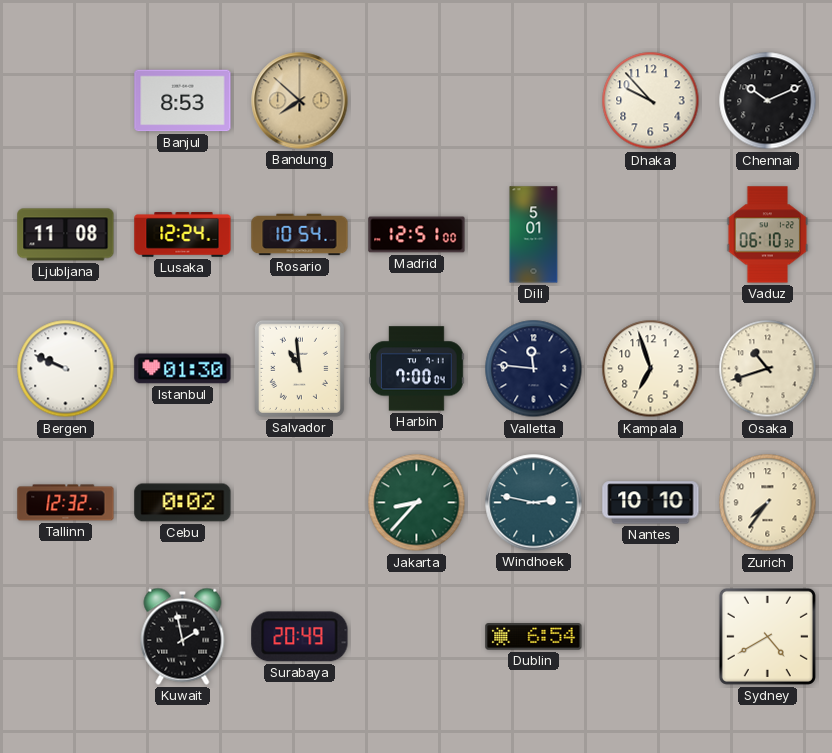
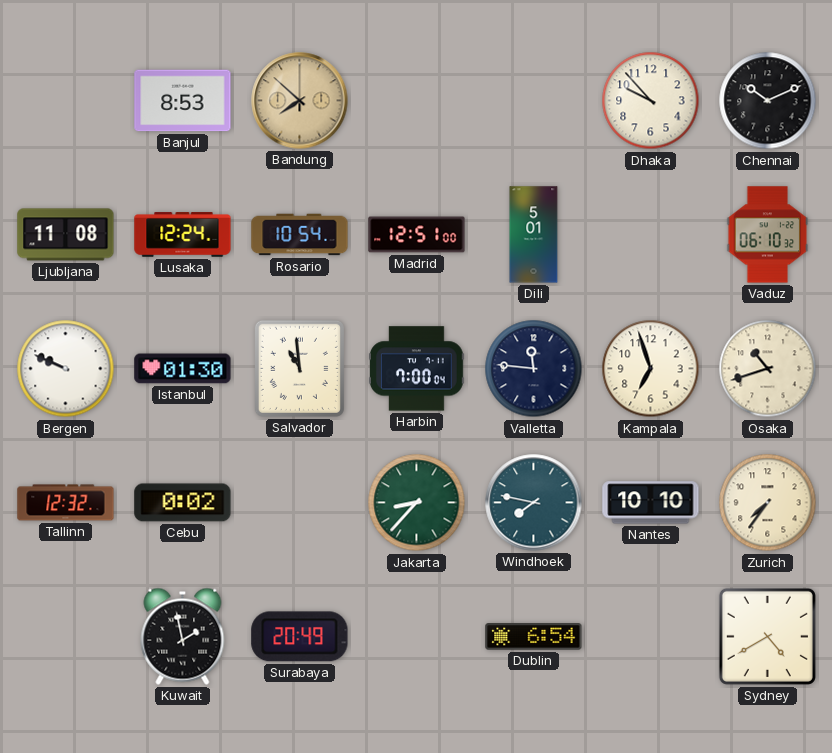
Windhoek: 2:47 -> 7:47 (534, 503)
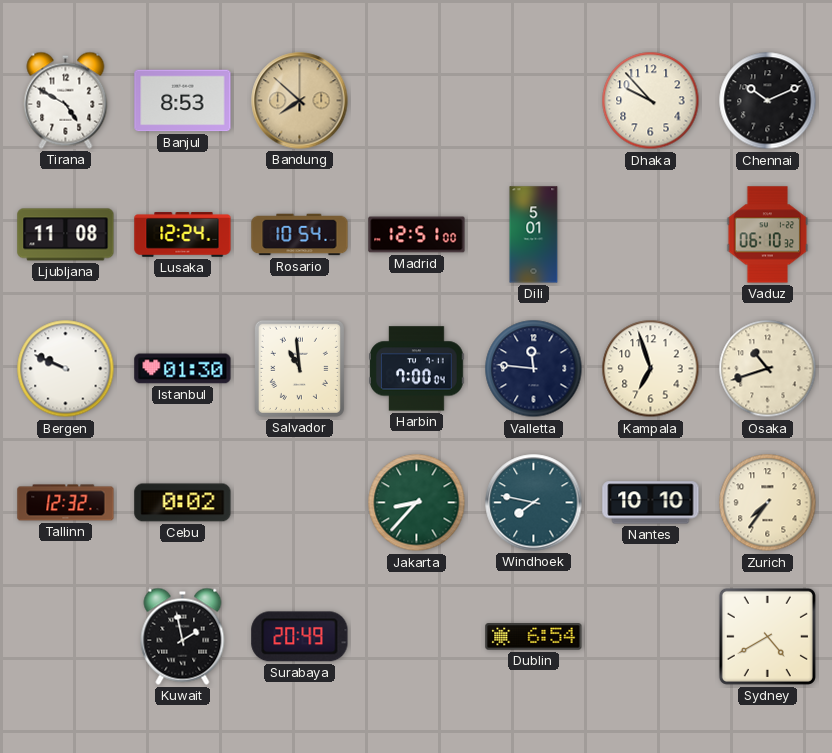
Tirana: none -> 4:50 (66, 100)
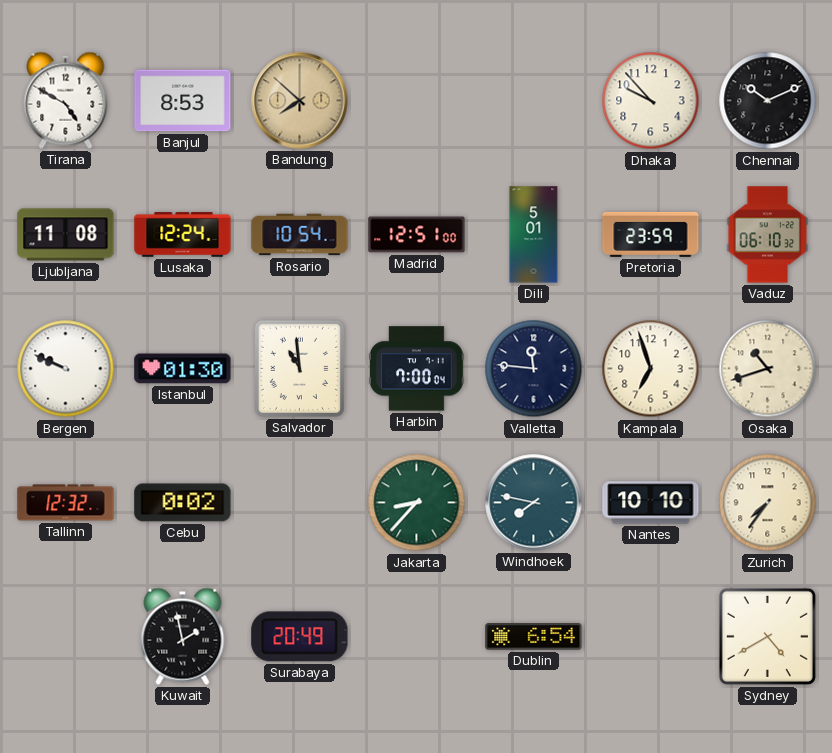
Pretoria: none -> 23:59 (651, 234)
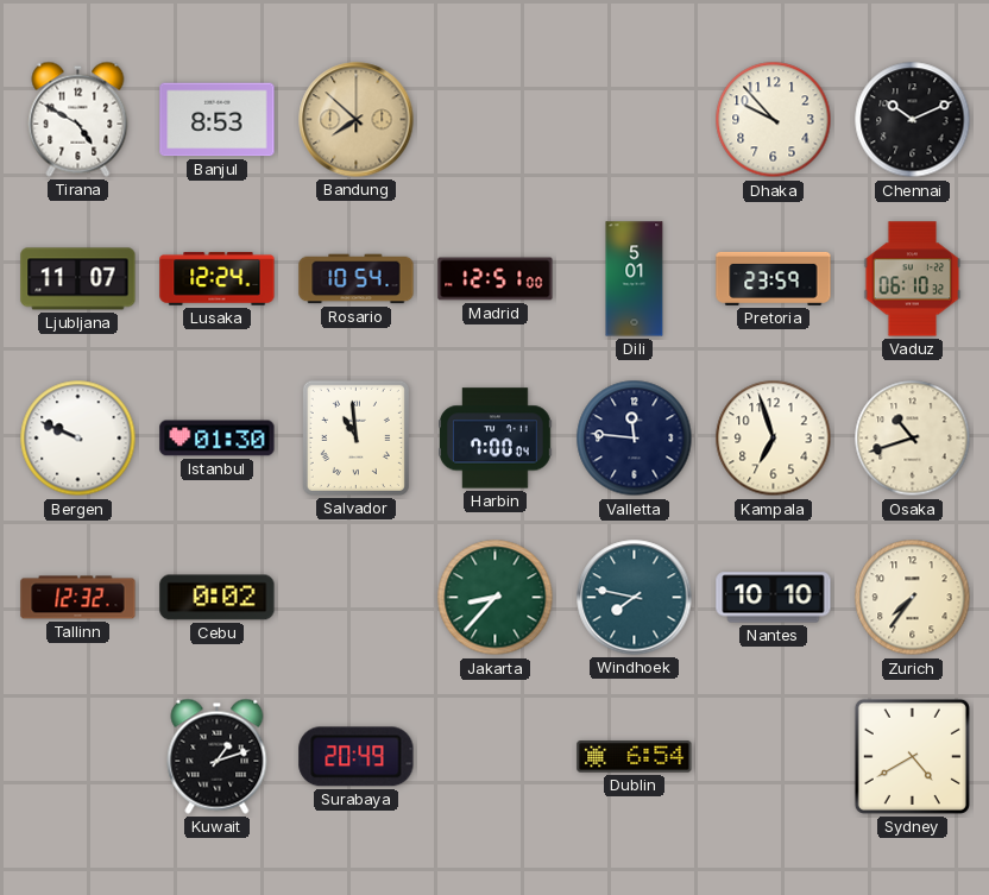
Ljubljana: 11:08 -> 11:07 (78, 279)
Kuwait: 1:58 -> 1:12 (218, 756)
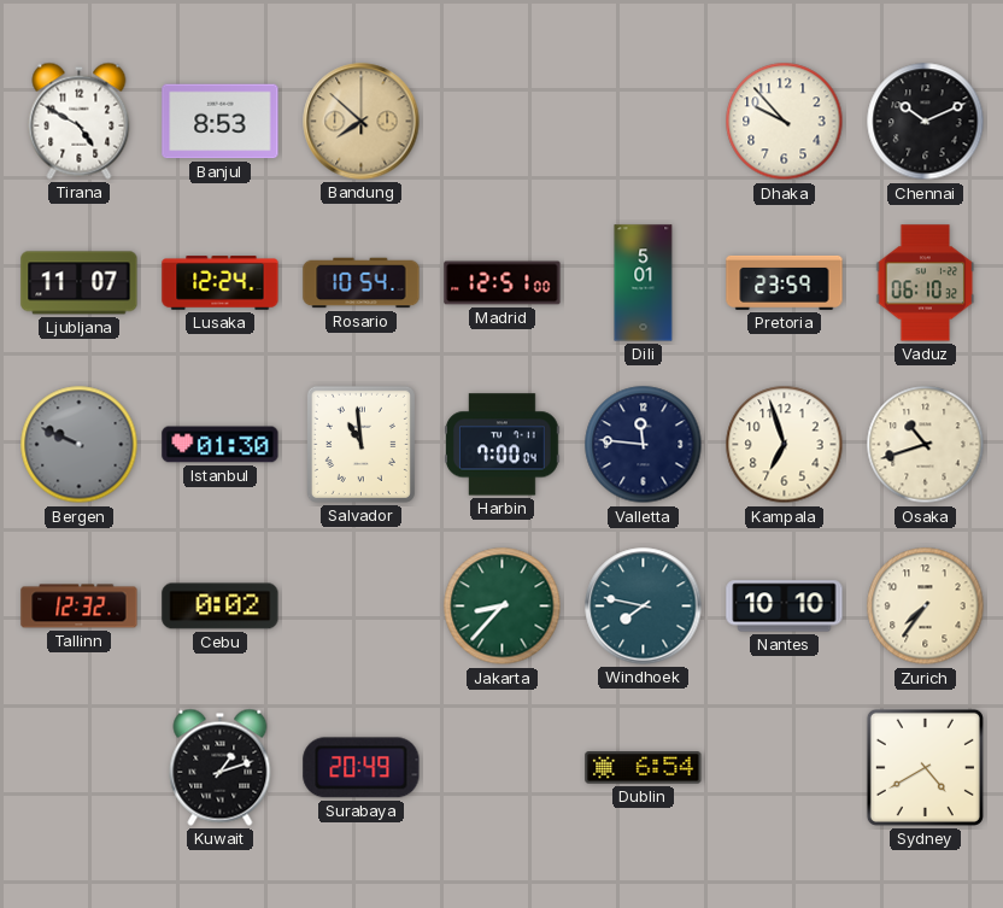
Bergen dial: white -> grey (80, 445)
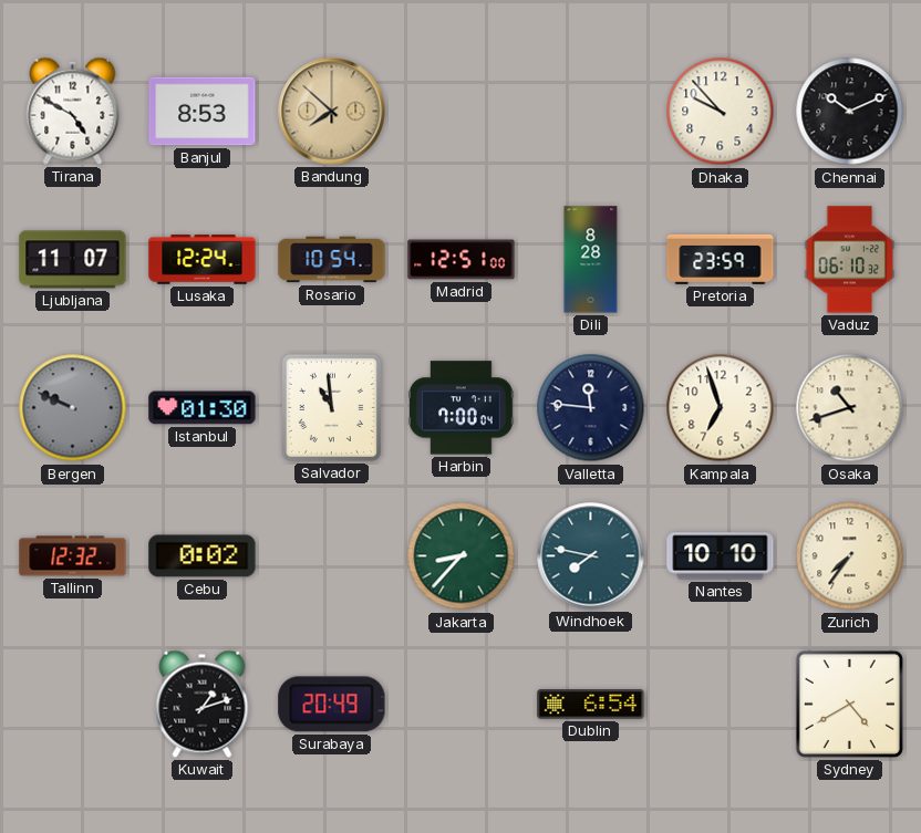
Dili: 5:01 -> 8:28 (591, 260)
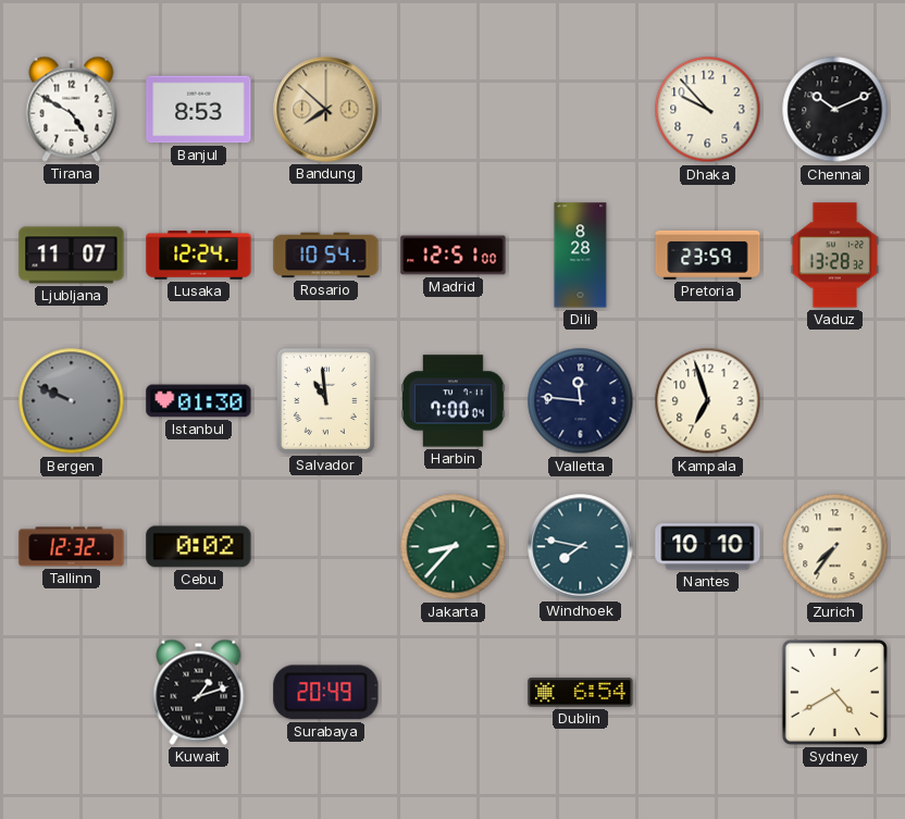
Vaduz: 06:10 -> 13:28 (835, 256)
Osaka: 10:42 -> none (850, 408)
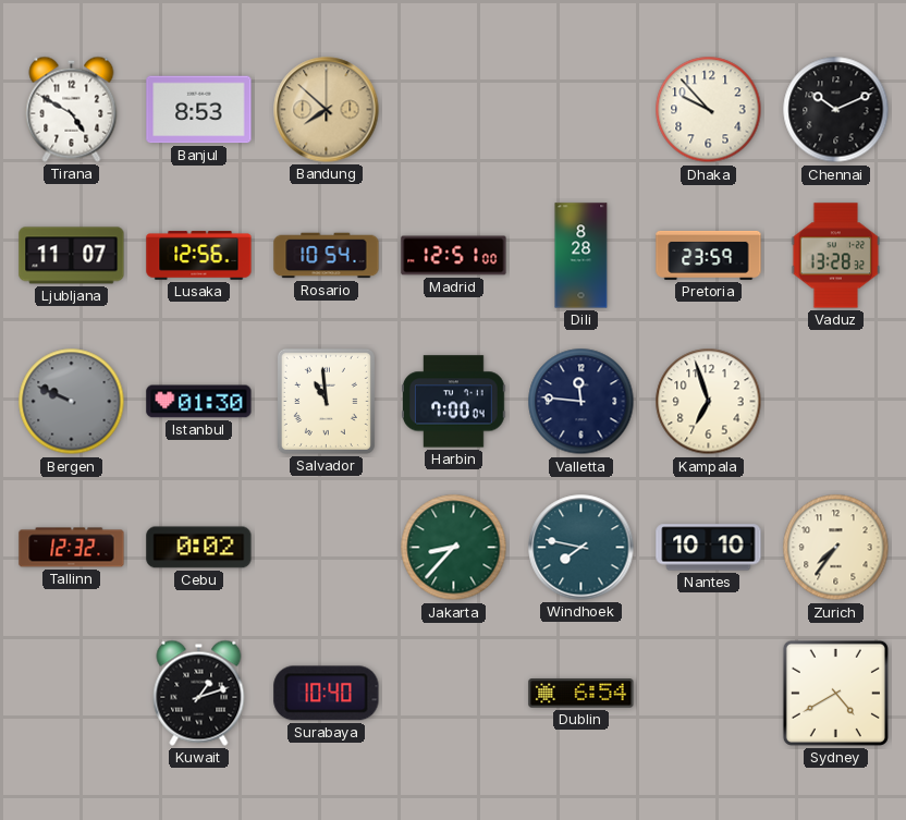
Lusaka: 12:24 -> 12:56 (199, 256)
Surabaya: 20:49 -> 10:40 (327, 694)
